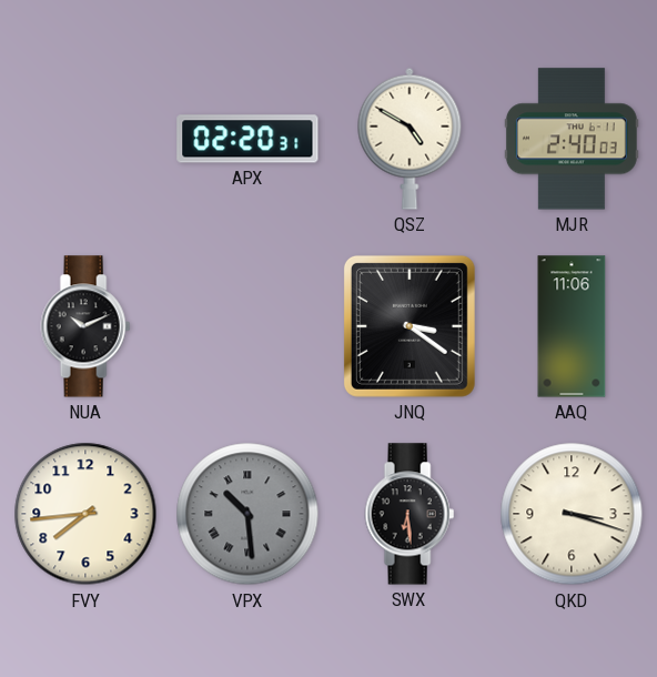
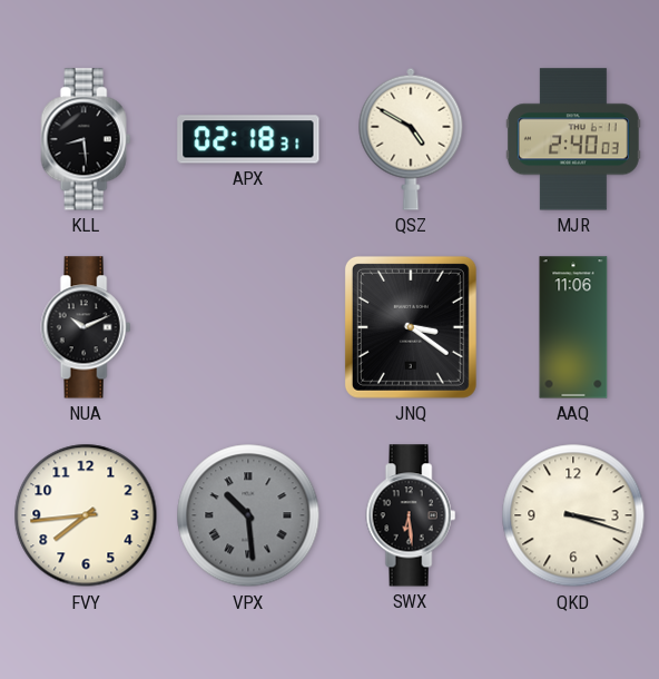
KLL: none -> 8:29 (86, 139)
APX: 02:20 -> 02:18 (248, 139)
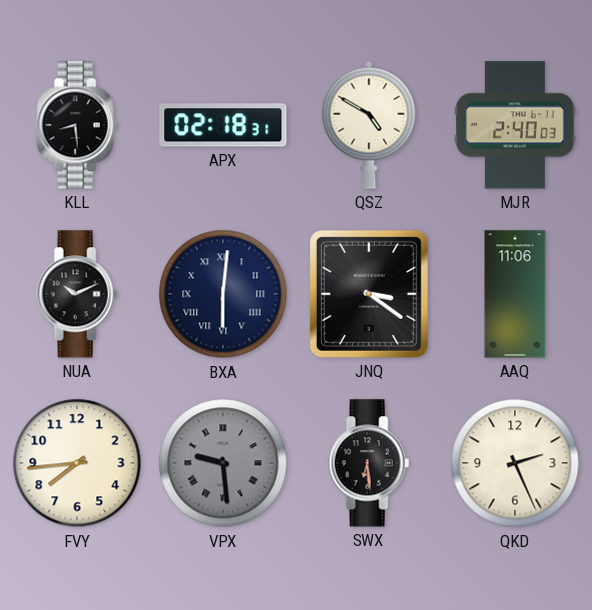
BXA: none -> 6:01 (223, 294)
VPX: 10:29 -> 9:29 (223, 463)
QKD: 3:18 -> 2:26 (515, 463)
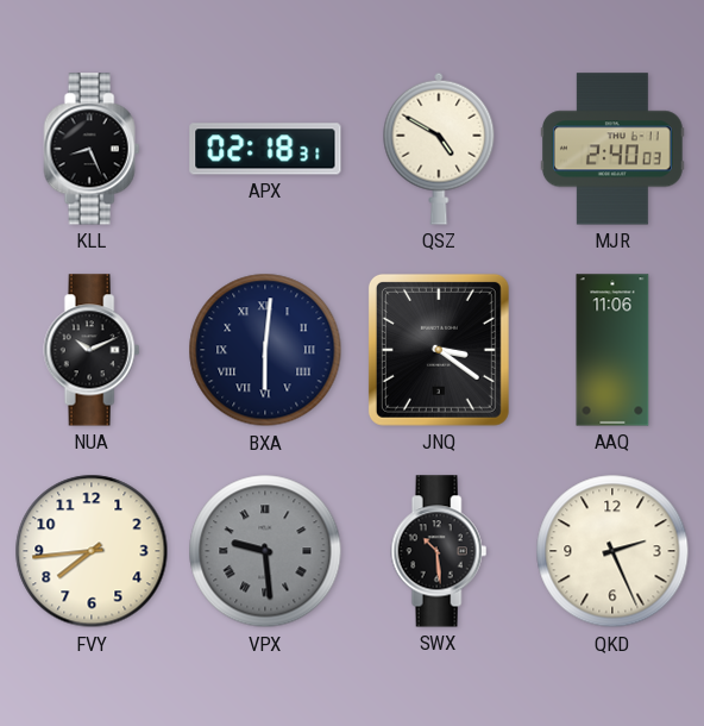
KLL: 8:29 -> 8:26 (92, 149)
SWX: 6:29 -> 10:29 (439, 551)
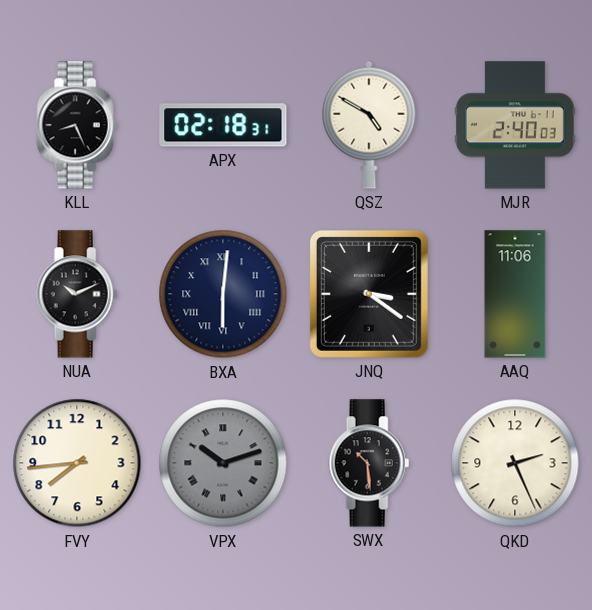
VPX: 9:29 -> 10:12 (223, 463)
